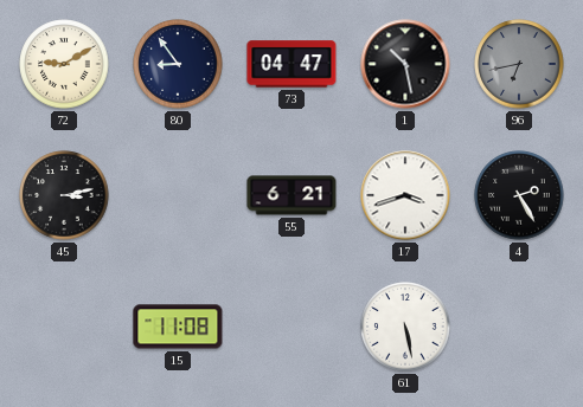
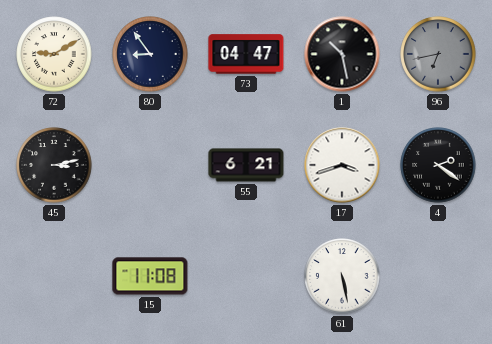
4: 2:25 -> 2:21 (438, 165)
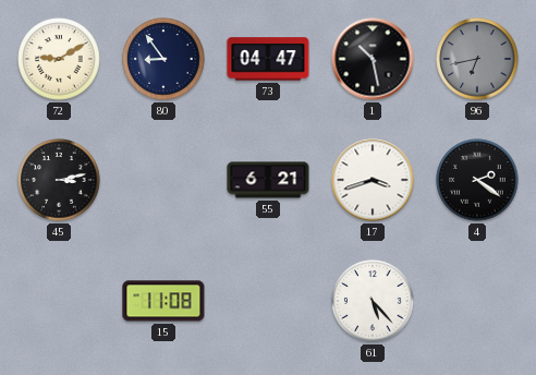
61: 5:28 -> 5:23 (373, 301)
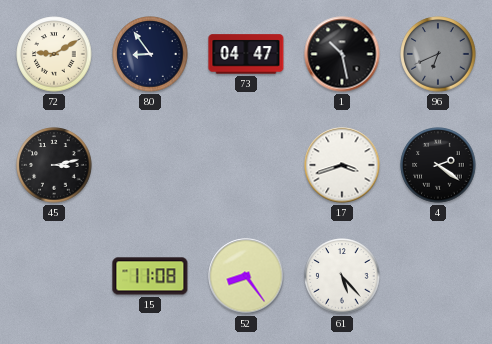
96: 6:43 -> 6:41 (438, 54)
55: 6:21 -> none (268, 180)
52: none -> 8:24 (246, 276)
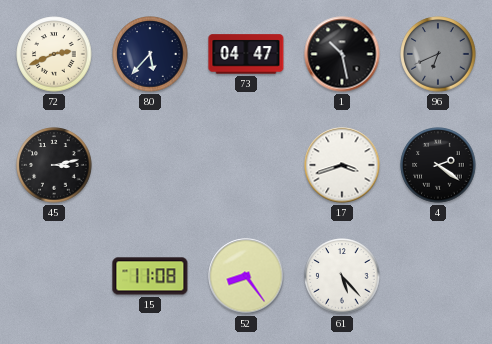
72: 9:10 -> 2:41 (54, 54)
80: 8:54 -> 5:37 (150, 54)
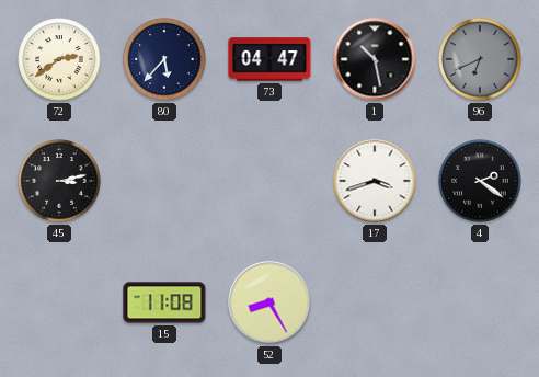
72: 2:41 -> 2:39 (59, 59)
52: 8:24 -> 8:25 (269, 302)
61: 5:23 -> none (342, 276)
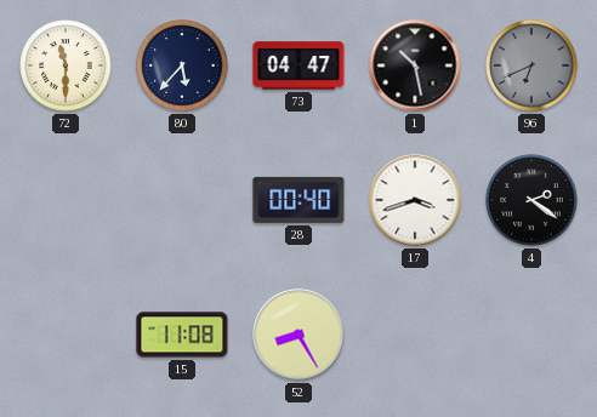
72: 2:39 -> 11:30 (66, 65)
45: 3:13 -> none (59, 181)
28: none -> 00:40 (298, 200)
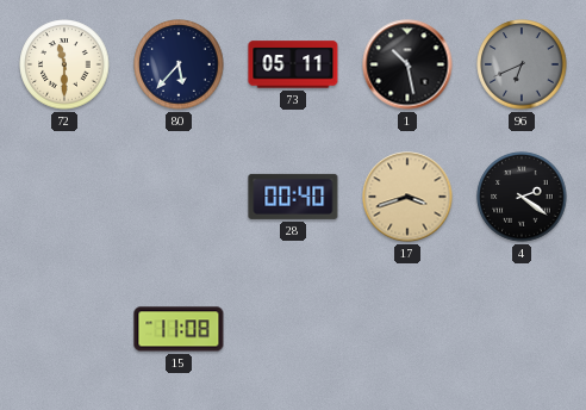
73: 04:47 -> 05:11 (293, 64)
17 dial: white -> champagne (407, 197)
52: 8:25 -> none (298, 335)
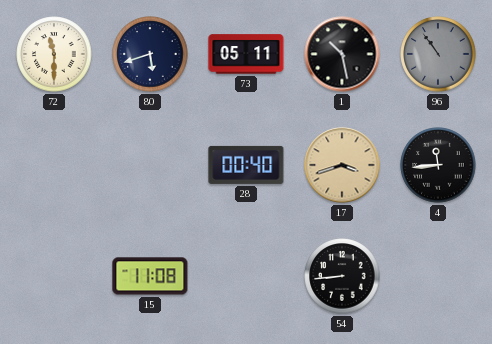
80: 5:37 -> 5:42 (150, 54)
96: 6:41 -> 10:54 (438, 54)
4: 2:21 -> 11:44 (438, 165)
54: none -> 8:44 (342, 276)
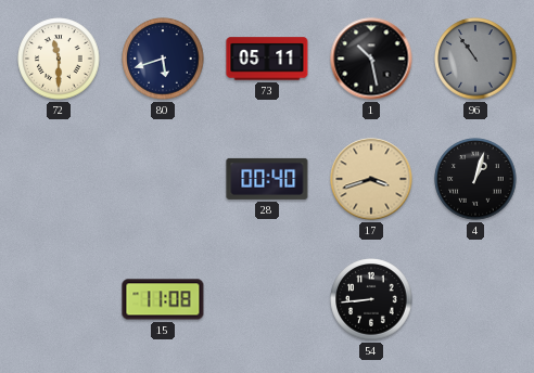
4: 11:44 -> 1:03 (475, 179)
